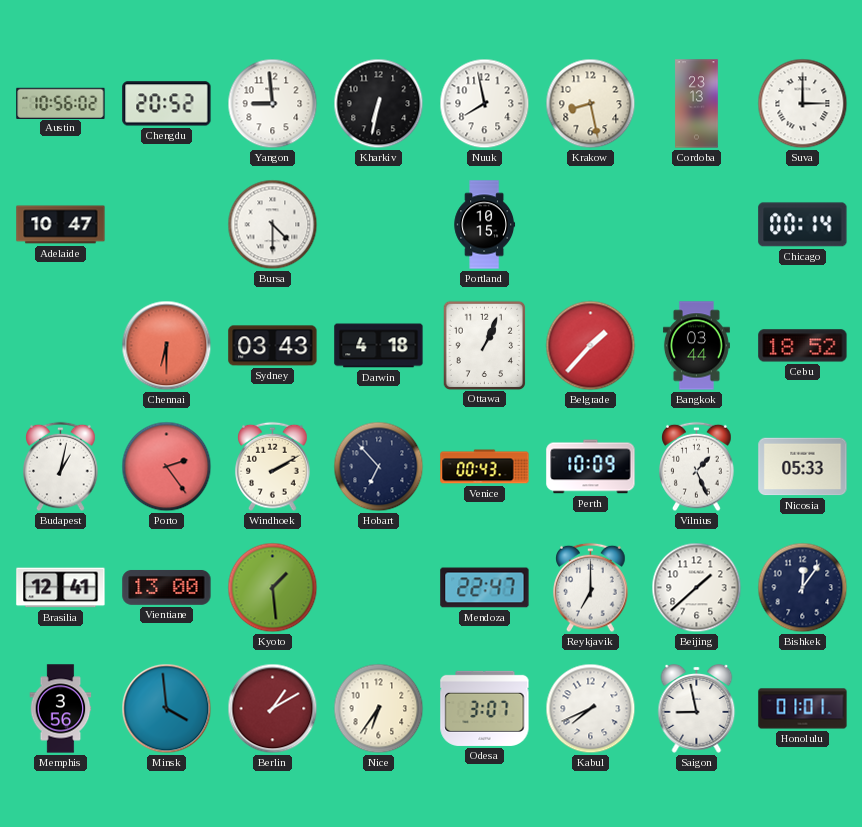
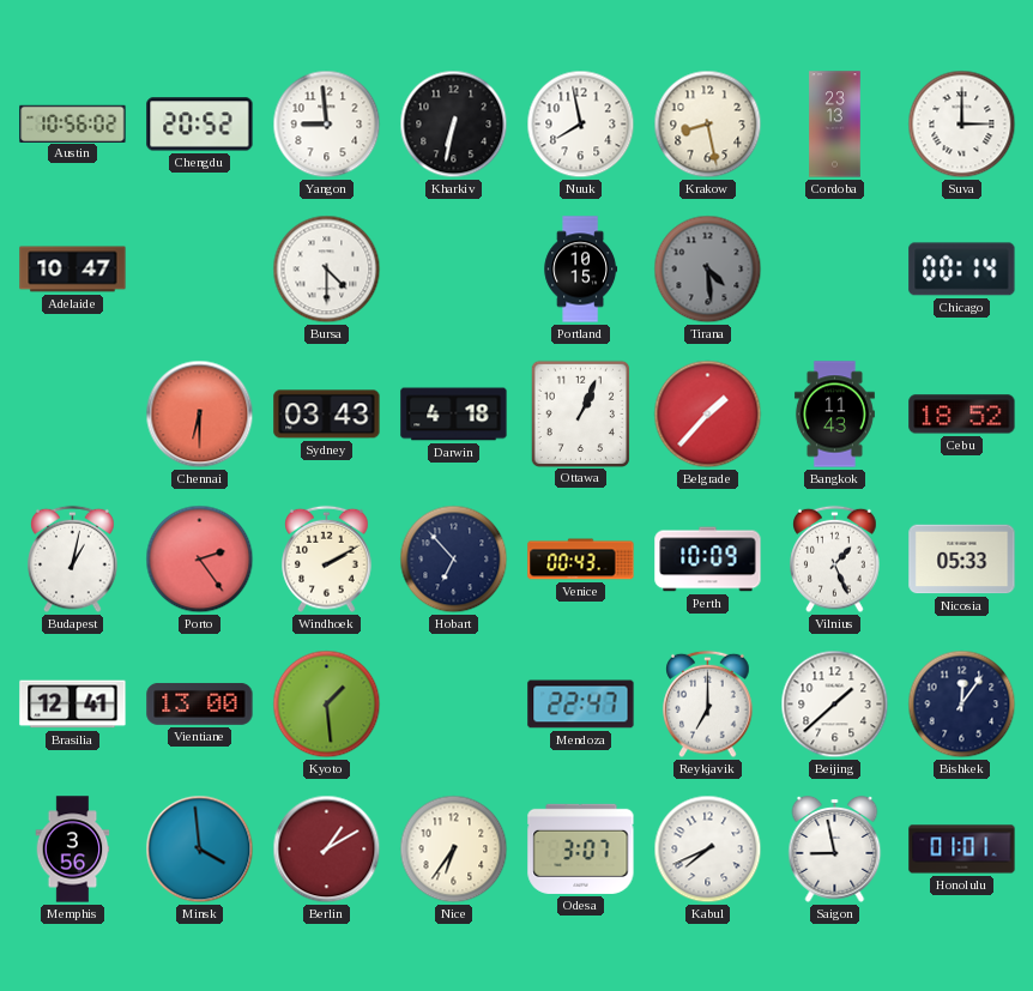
Tirana: none -> 4:29 (708, 270)
Bangkok: 03:44 -> 11:43 (834, 415)
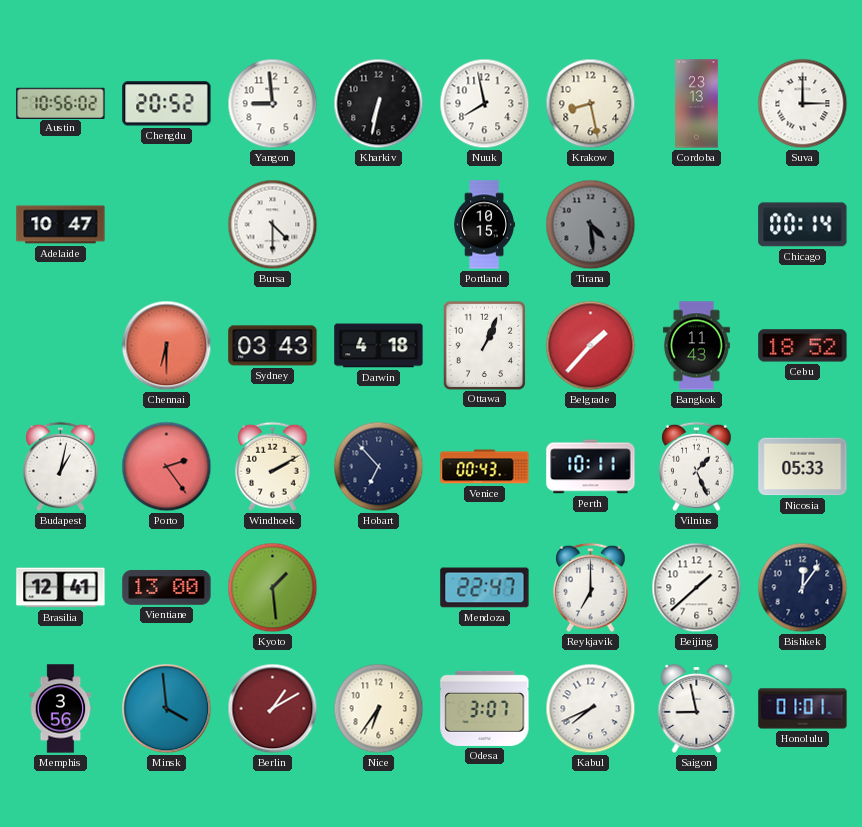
Perth: 10:09 -> 10:11 (591, 467)
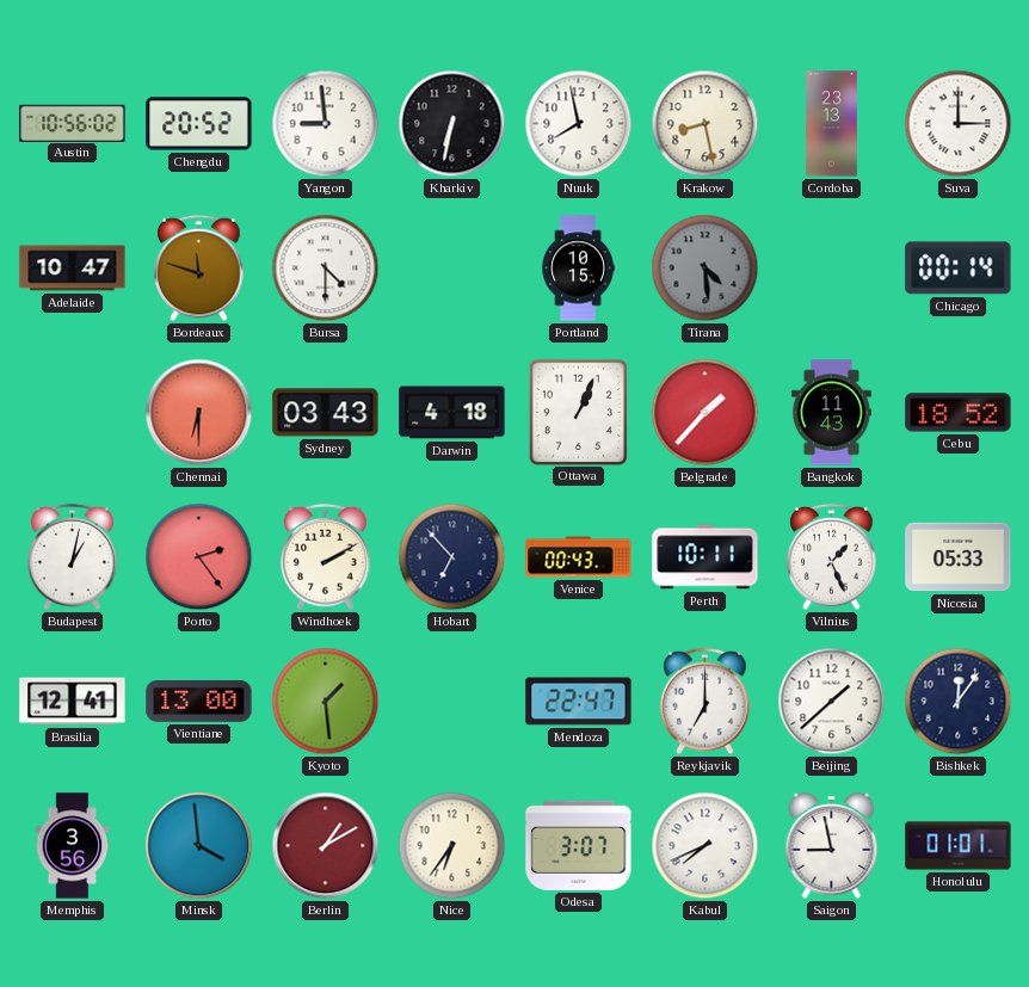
Bordeaux: none -> 11:48 (199, 269)
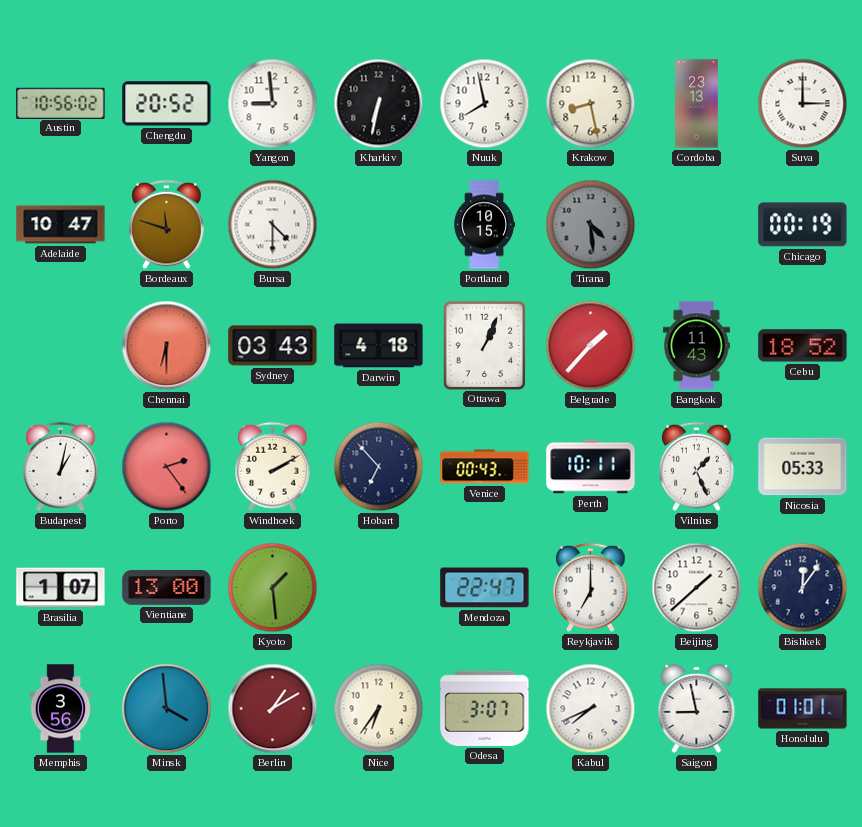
Chicago: 00:14 -> 00:19 (803, 225)
Brasilia: 12:41 -> 1:07 (61, 588)
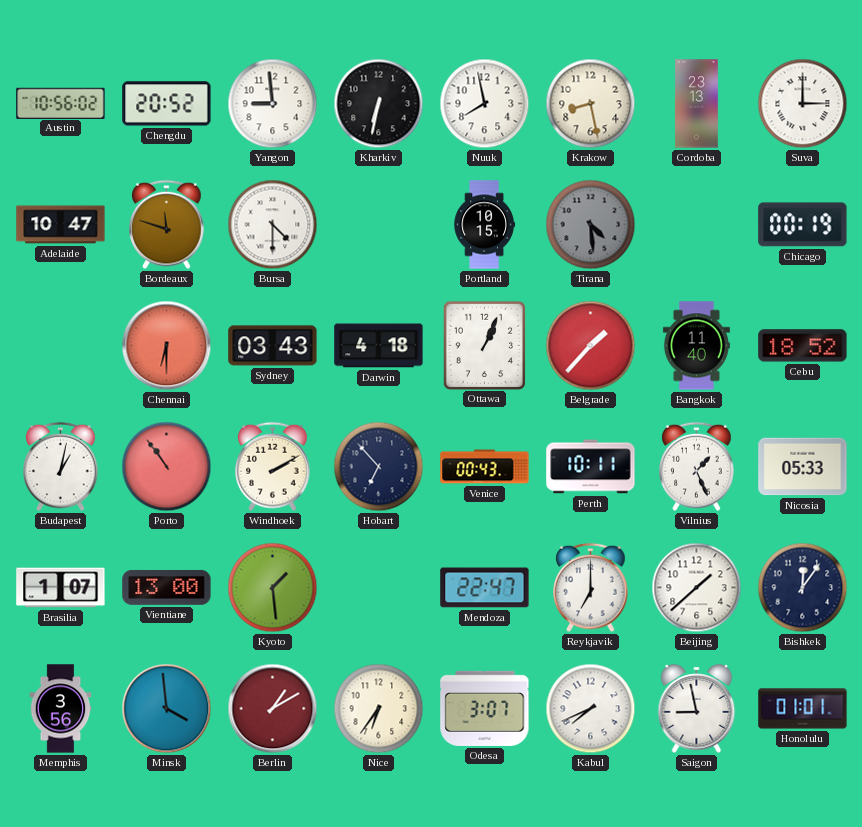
Bangkok: 11:43 -> 11:40 (696, 346)
Porto: 2:24 -> 10:54 (167, 467)
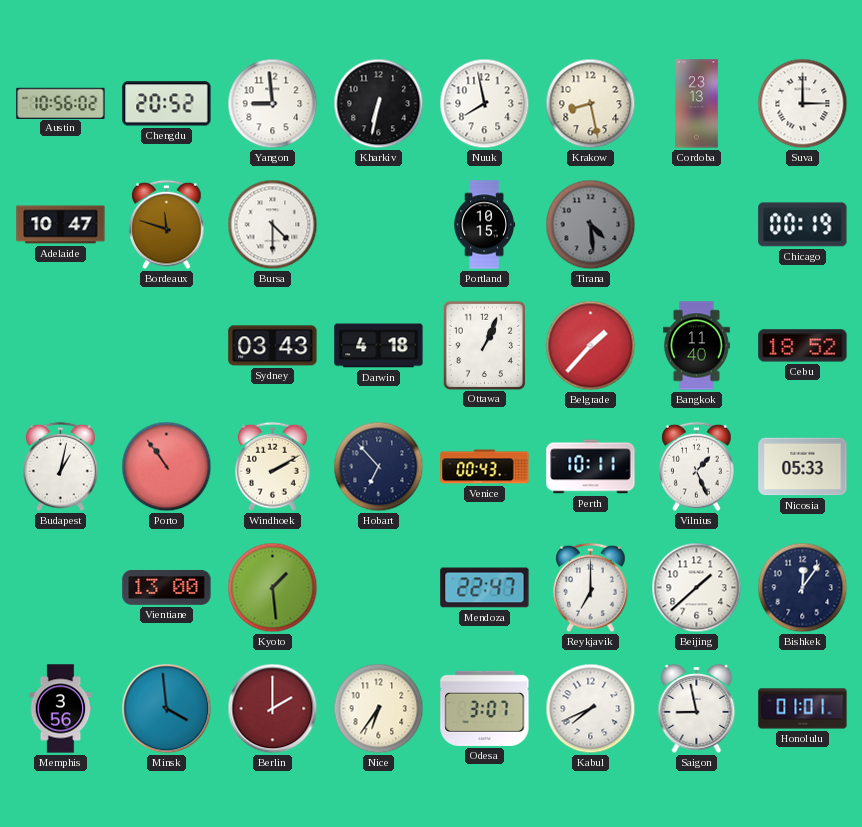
Chennai: 6:30 -> none (167, 346)
Brasilia: 1:07 -> none (61, 588)
Berlin: 1:10 -> 2:00 (273, 709)
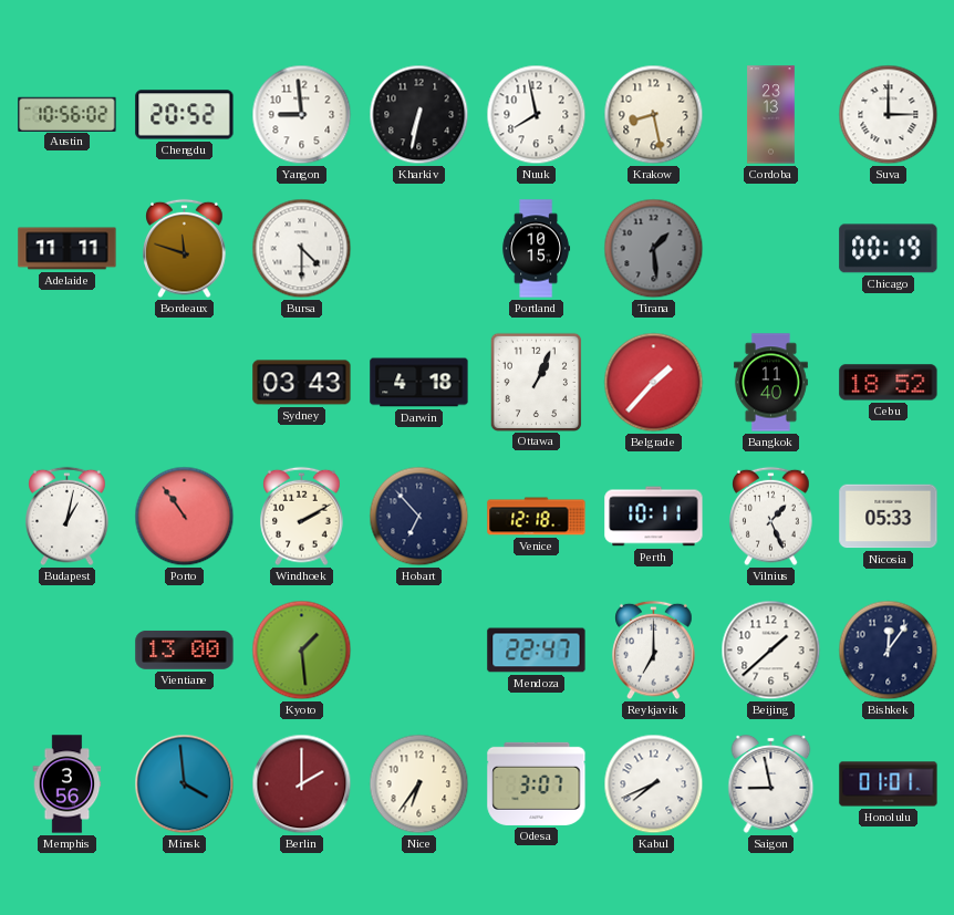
Adelaide: 10:47 -> 11:11 (68, 249)
Tirana: 4:29 -> 1:29 (654, 249)
Venice: 00:43 -> 12:18 (537, 517)
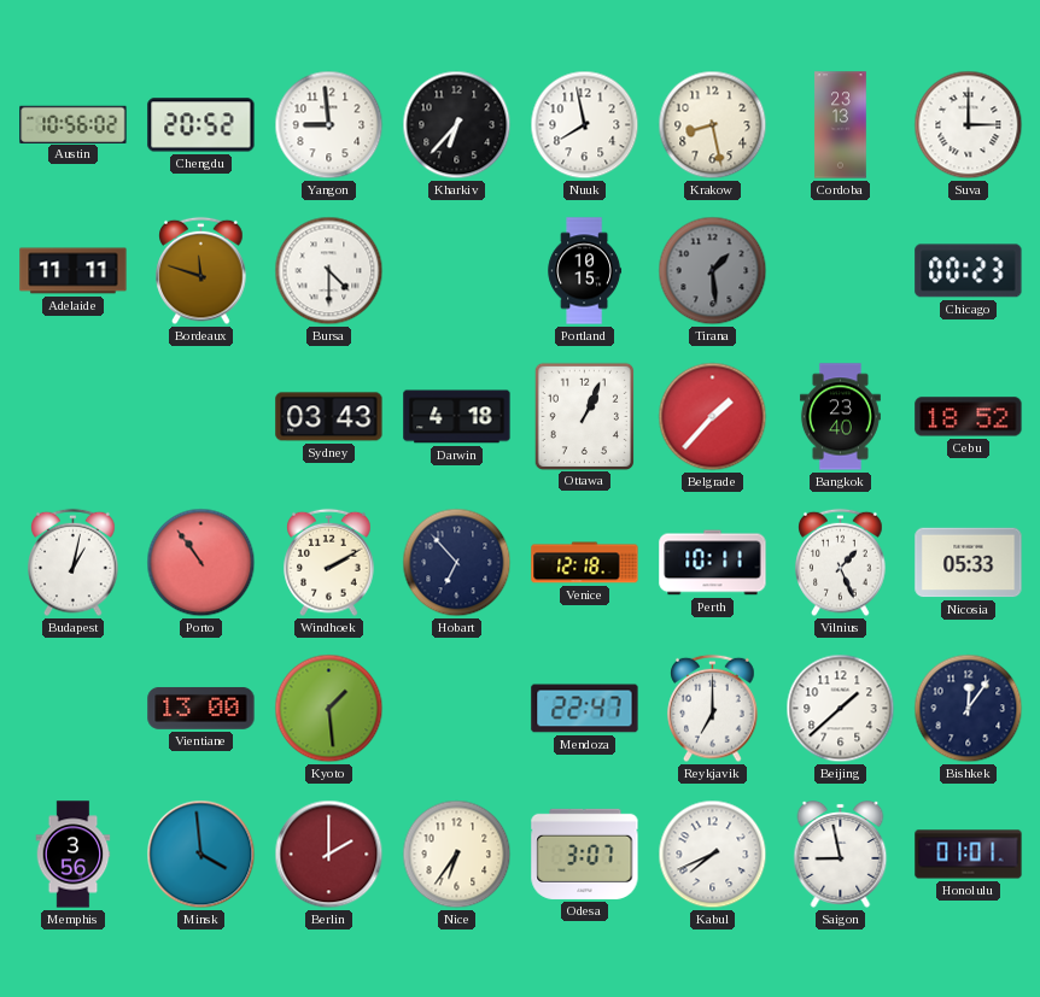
Kharkiv: 6:32 -> 6:37 (457, 125)
Chicago: 00:19 -> 00:23 (969, 271)
Bangkok: 11:40 -> 23:40 (840, 417)
